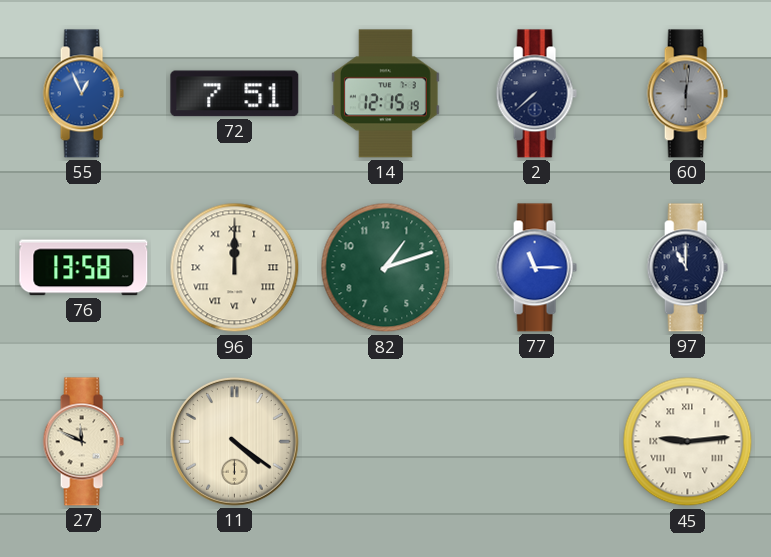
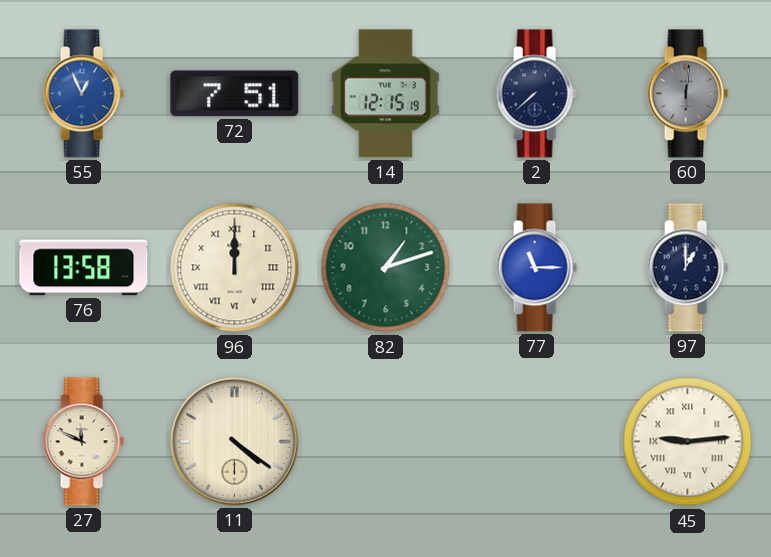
97: 11:00 -> 1:00 (687, 268)
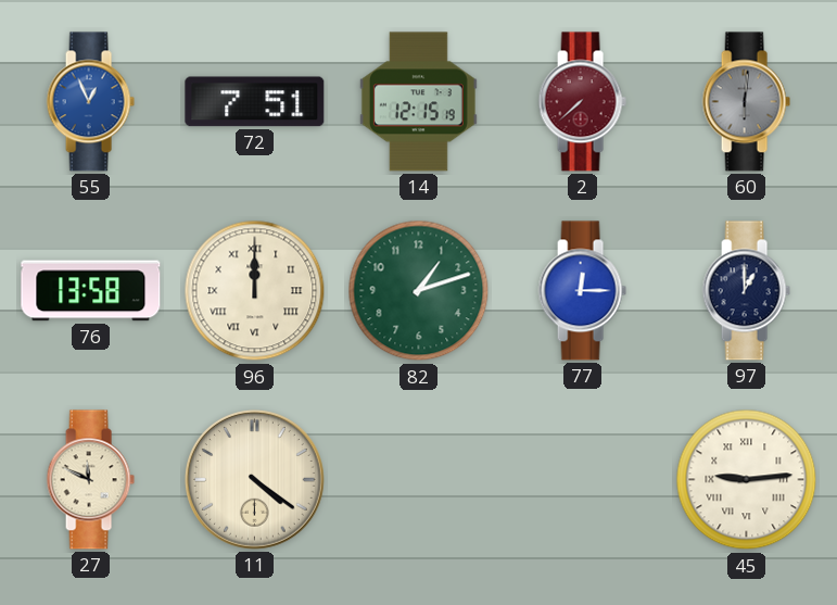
2 dial: navy -> burgundy (582, 102)
77: 11:15 -> 12:15 (582, 291)
